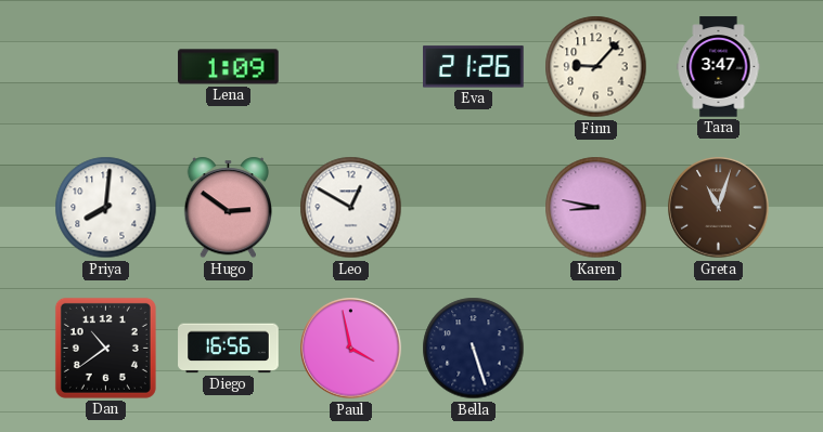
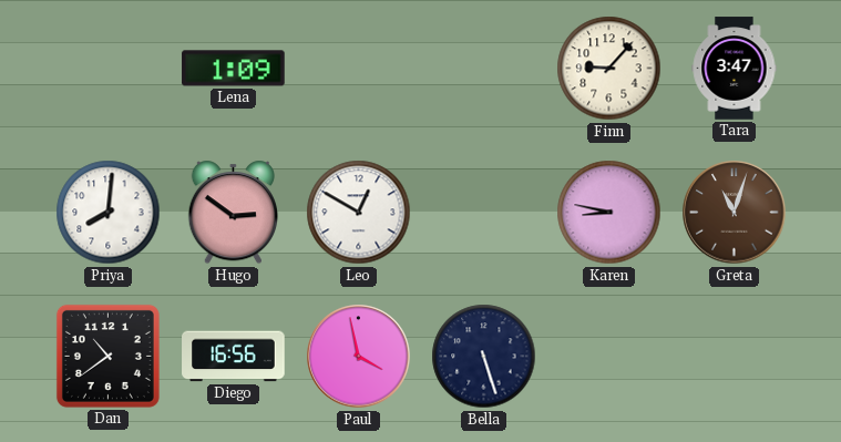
Eva: 21:26 -> none (474, 67)
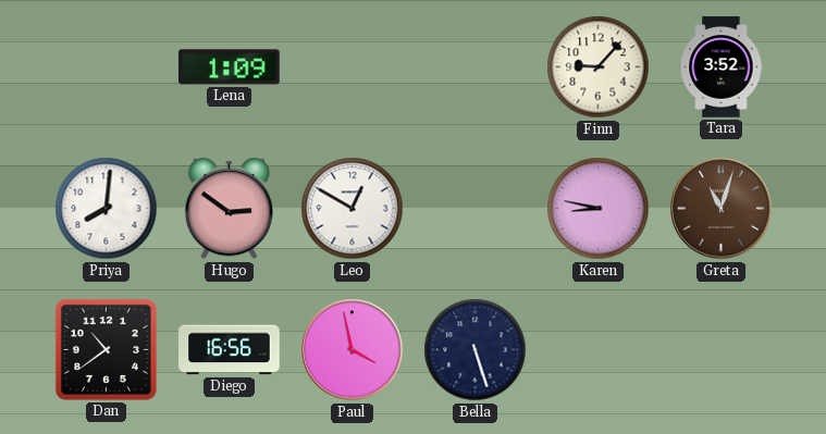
Tara: 3:47 -> 3:52 (722, 67)
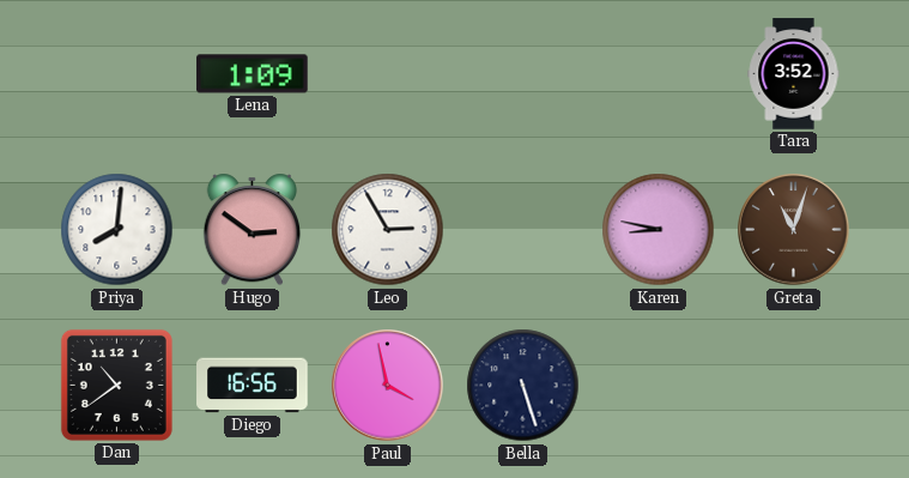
Finn: 9:07 -> none (599, 67)
Leo: 12:50 -> 2:55 (388, 230)
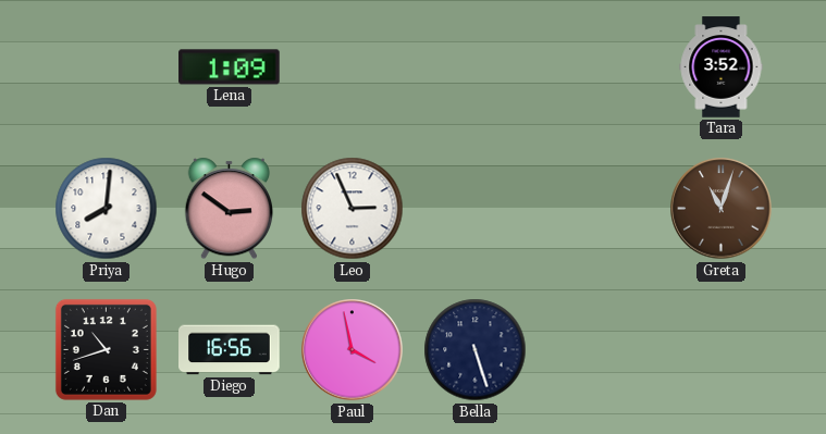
Leo: 2:55 -> 2:56 (353, 209)
Karen: 8:47 -> none (659, 230)
Dan: 10:39 -> 10:42 (106, 349)
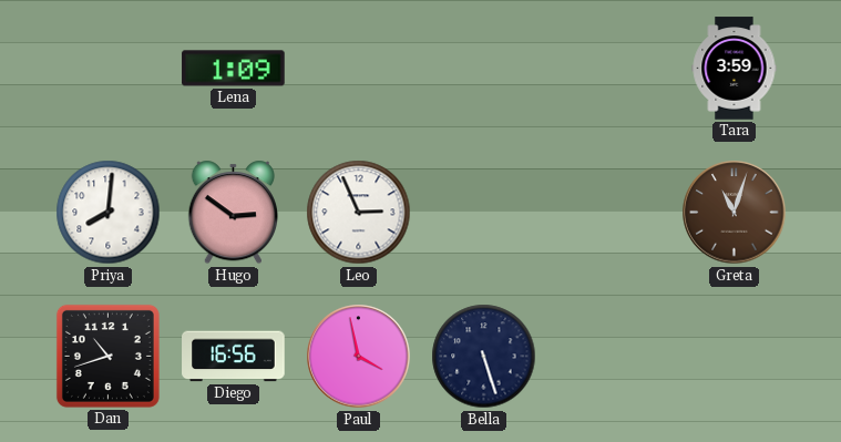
Tara: 3:52 -> 3:59 (735, 69)
